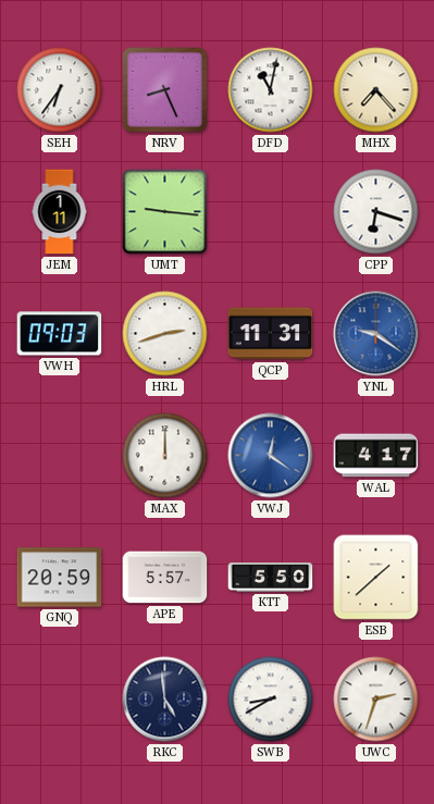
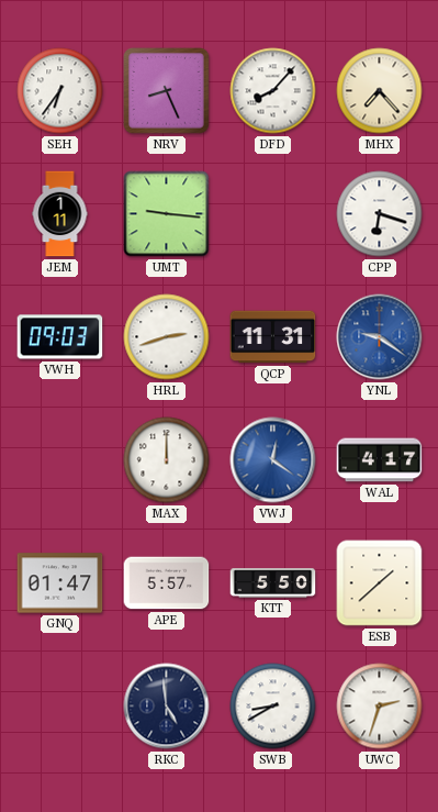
DFD: 11:02 -> 8:07 (273, 91)
GNQ: 20:59 -> 01:47 (60, 583)
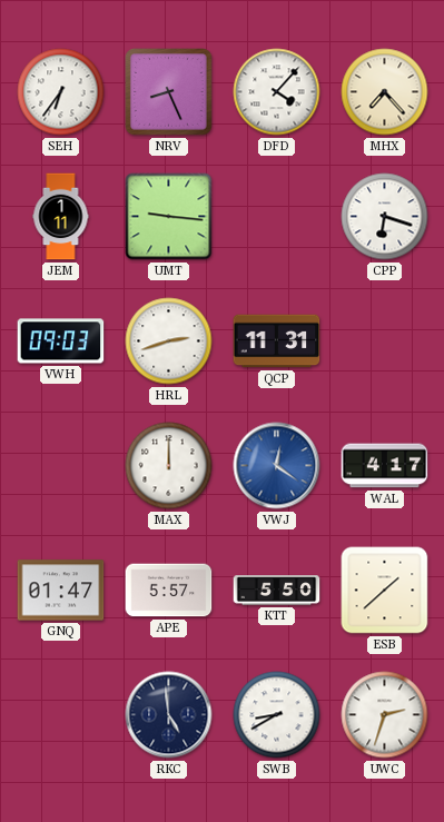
DFD: 8:07 -> 4:07 (277, 92)
YNL: 9:21 -> none (380, 337)
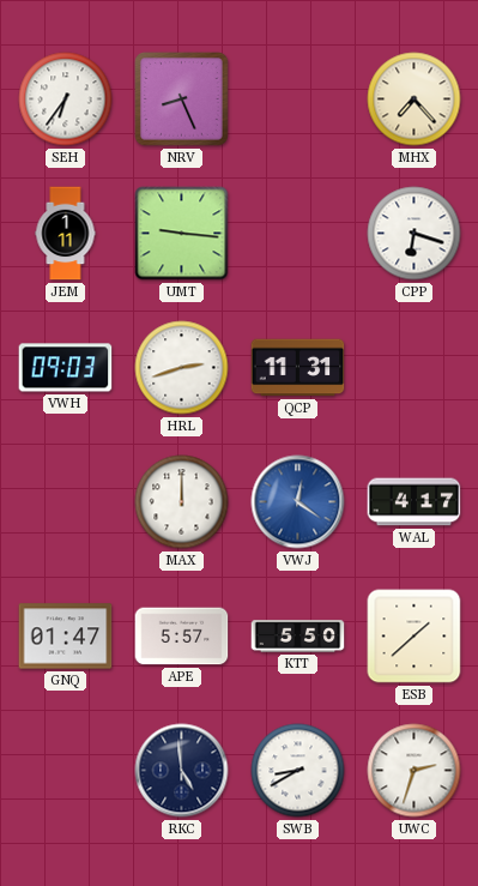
DFD: 4:07 -> none (277, 92)
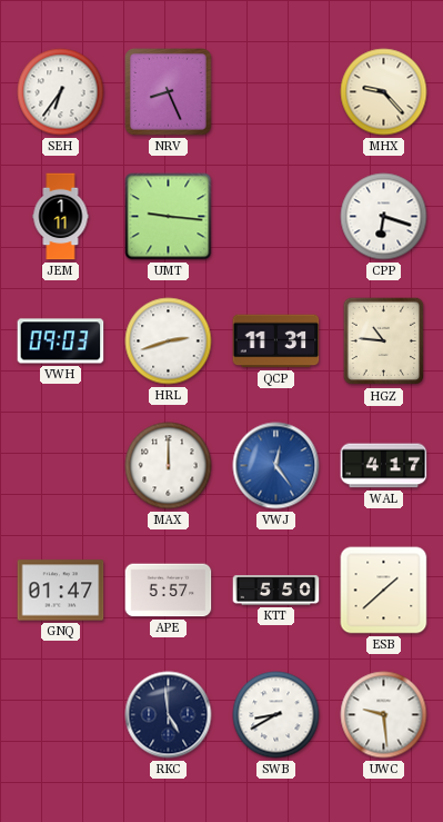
MHX: 7:23 -> 9:23 (384, 92)
HGZ: none -> 10:46 (384, 341)
VWJ: 12:21 -> 12:24 (276, 466)
UWC: 2:33 -> 9:29 (384, 715)
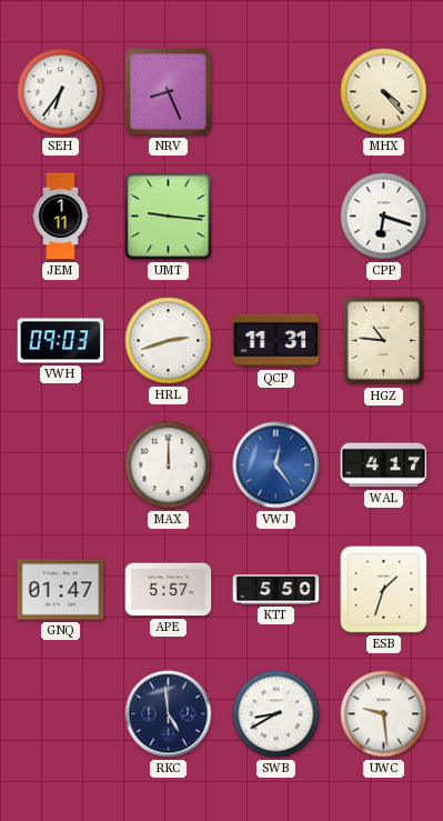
MHX: 9:23 -> 4:23 (384, 92)
ESB: 1:38 -> 1:33 (384, 590)
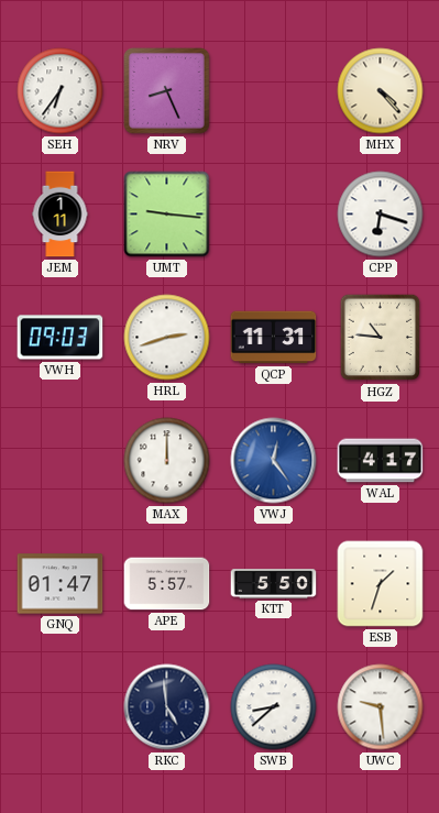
SWB: 8:40 -> 8:38 (274, 707)
